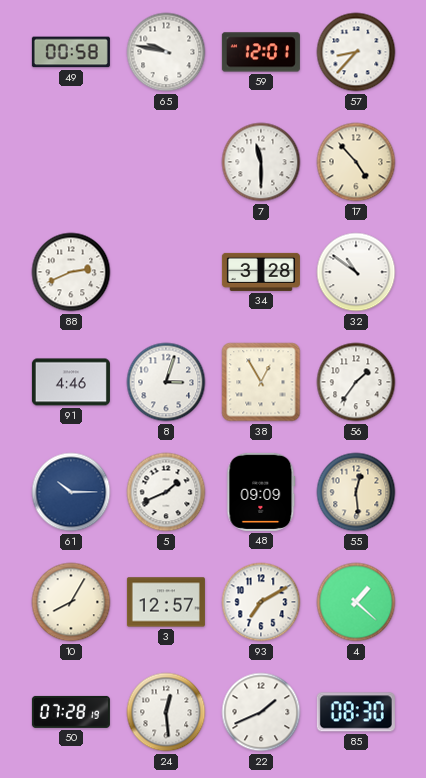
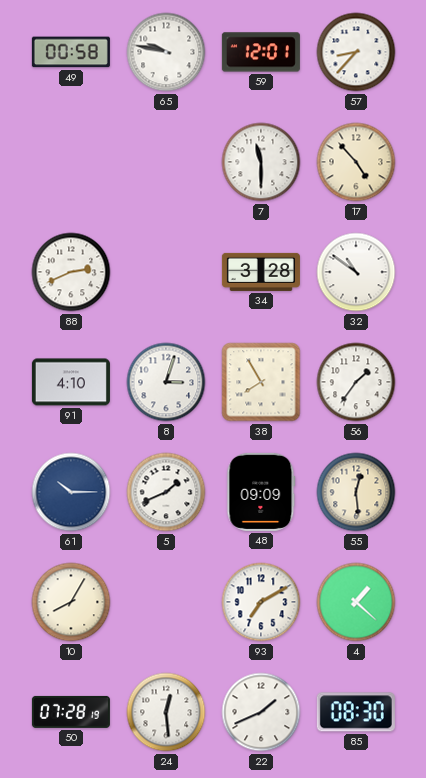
91: 4:46 -> 4:10 (71, 382)
38: 12:55 -> 7:55 (261, 382)
3: 12:57 -> none (166, 602)
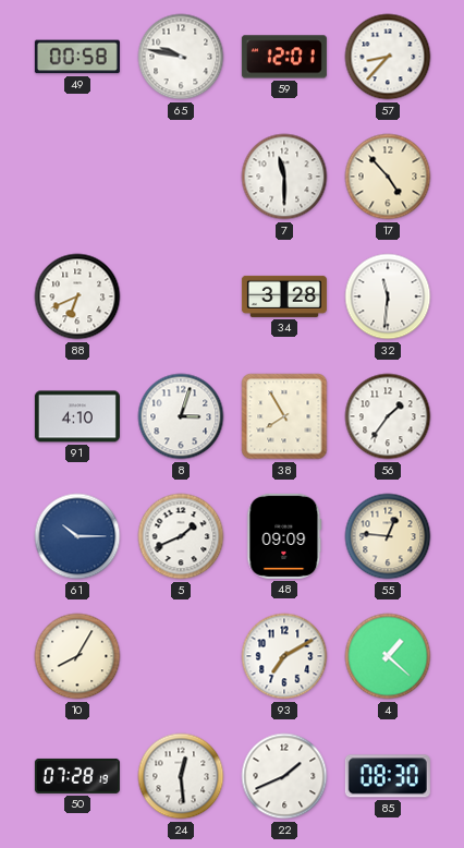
88: 2:41 -> 6:41 (77, 296)
32: 10:51 -> 11:31 (388, 296)
55: 12:29 -> 12:46 (388, 536)
